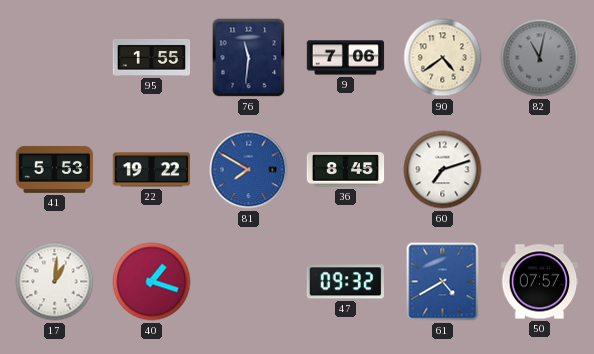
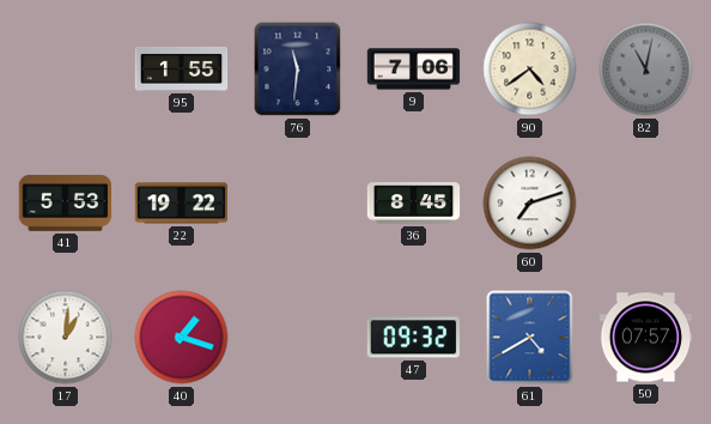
81: 7:50 -> none (249, 170)
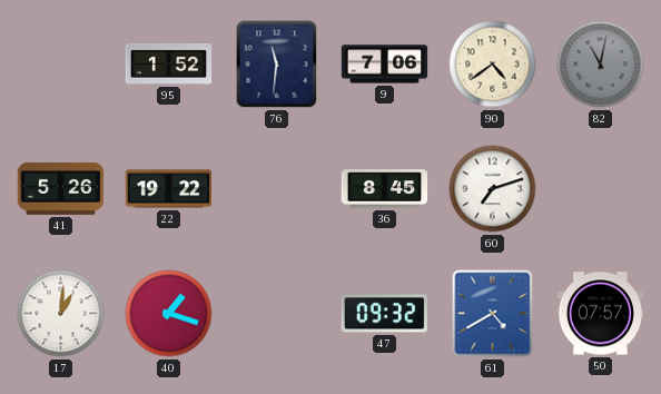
95: 1:55 -> 1:52 (169, 65)
41: 5:53 -> 5:26 (61, 188)
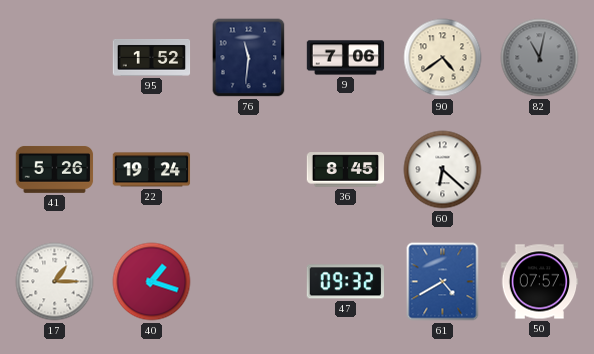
22: 19:22 -> 19:24 (152, 170)
60: 7:12 -> 6:22 (443, 170)
17: 1:01 -> 1:15 (55, 282)
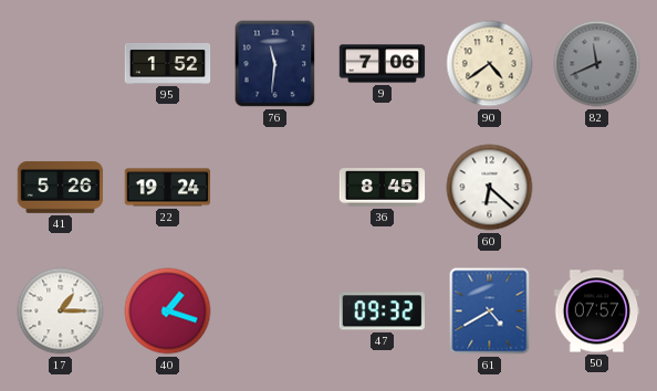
82: 11:02 -> 11:41 (597, 64)
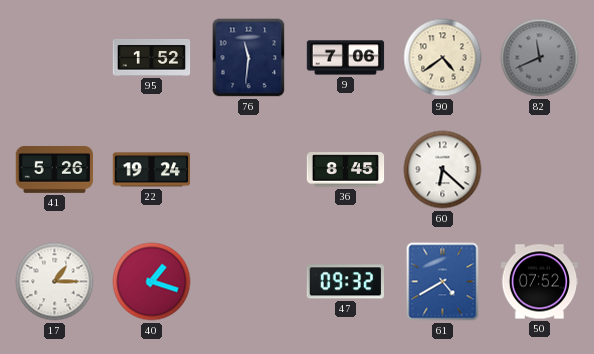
50: 07:57 -> 07:52 (540, 282)
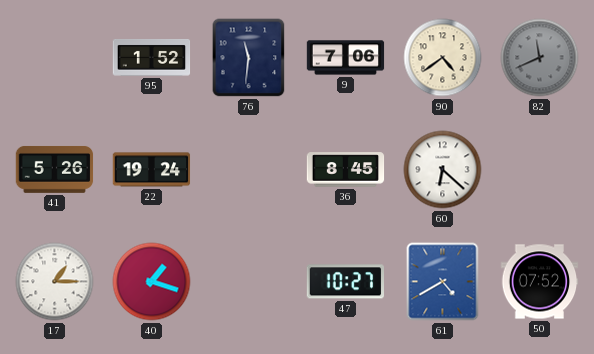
47: 09:32 -> 10:27 (345, 282)
